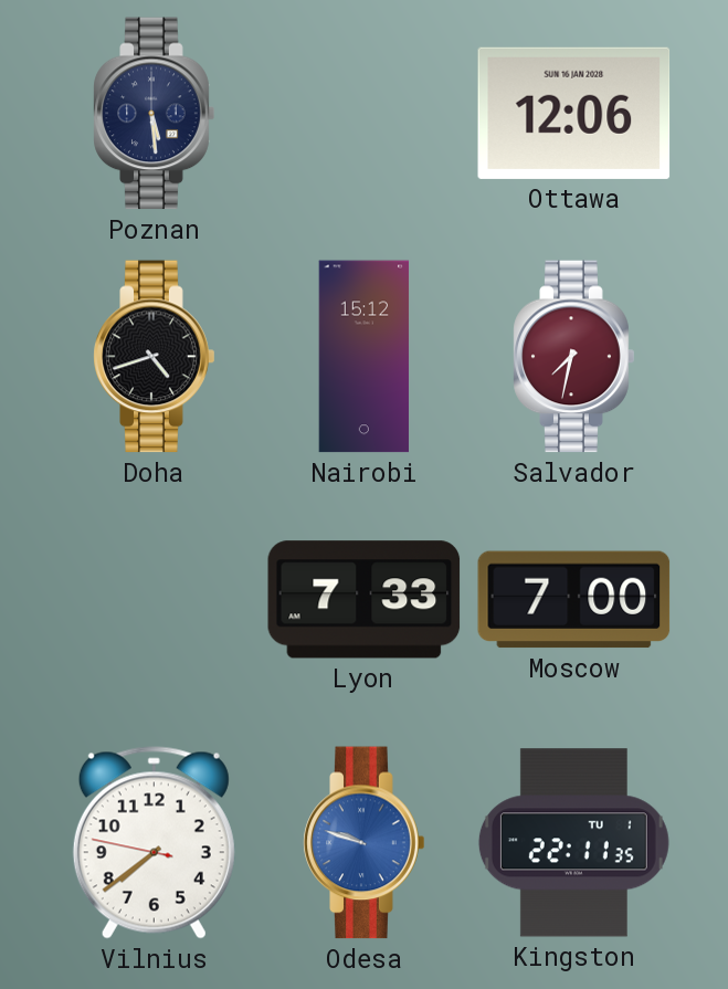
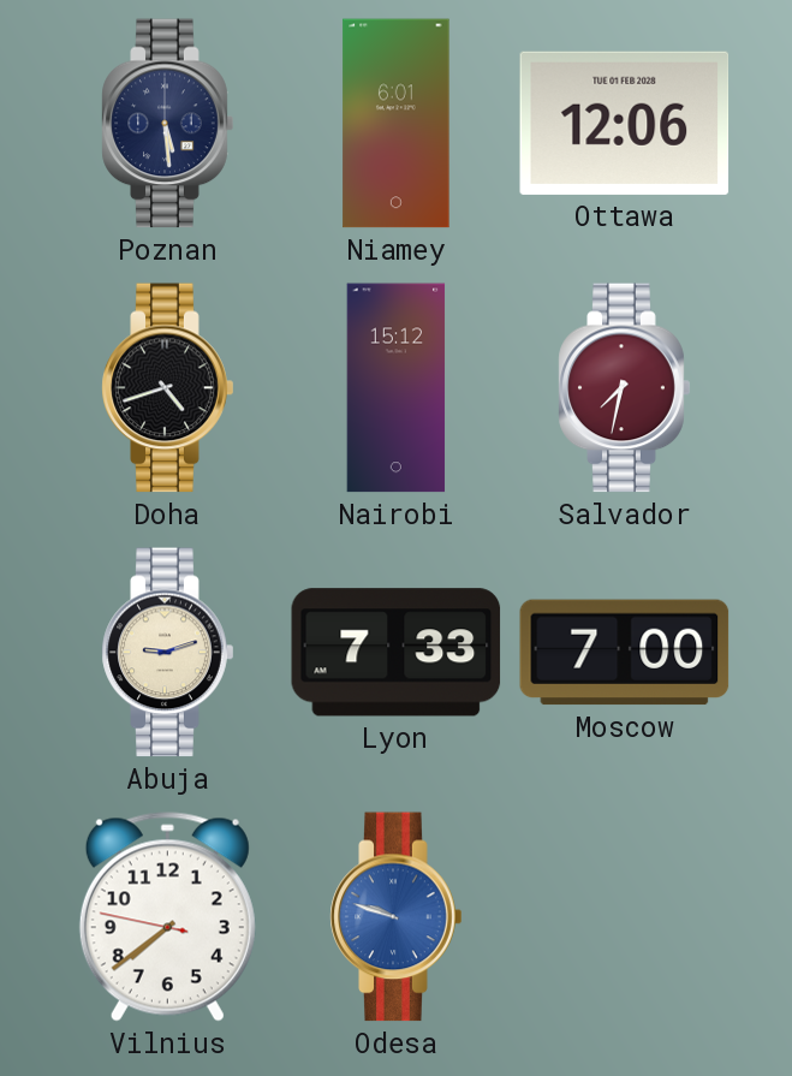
Niamey: none -> 6:01 (397, 124)
Ottawa date: SUN 16 JAN 2028 -> TUE 01 FEB 2028 (625, 123)
Abuja: none -> 9:12 (168, 653)
Kingston: 22:11 -> none (573, 843)
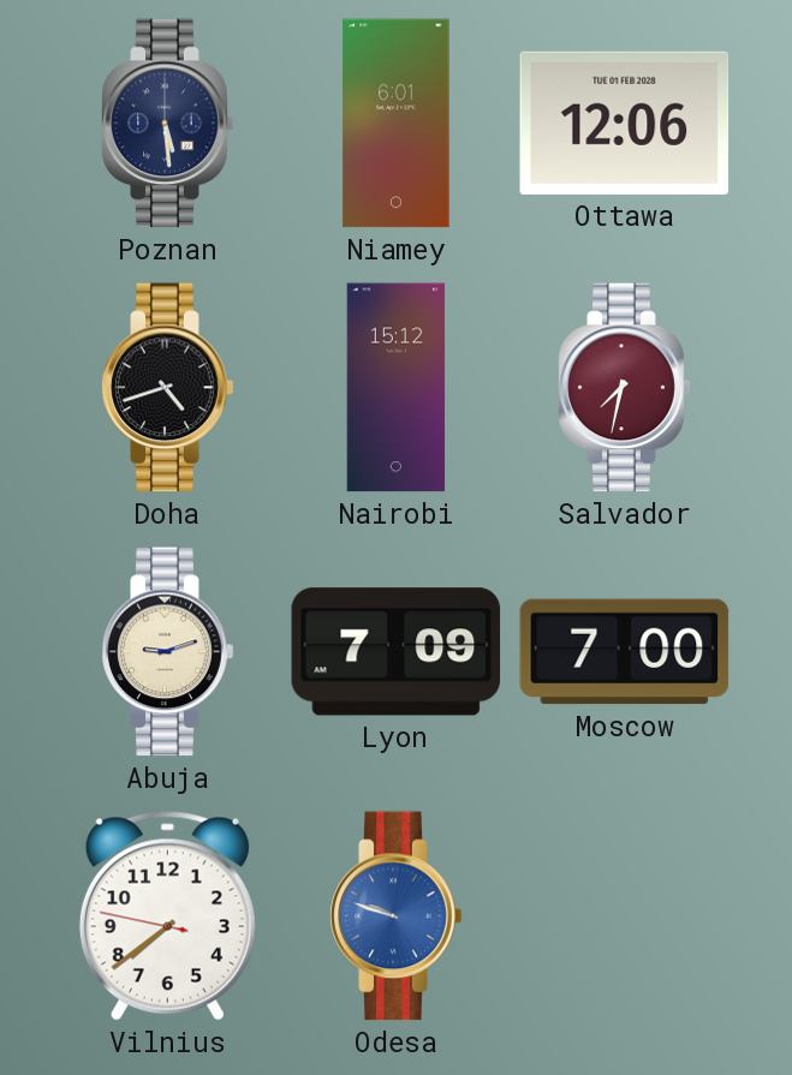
Lyon: 7:33 -> 7:09 (397, 652)
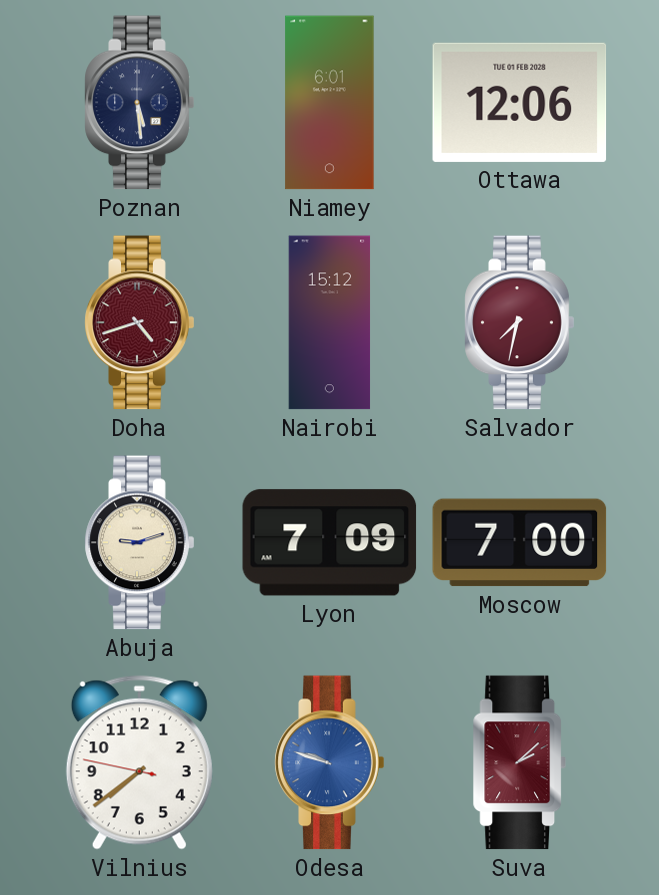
Doha dial: black -> burgundy (140, 323)
Suva: none -> 2:08 (519, 763)
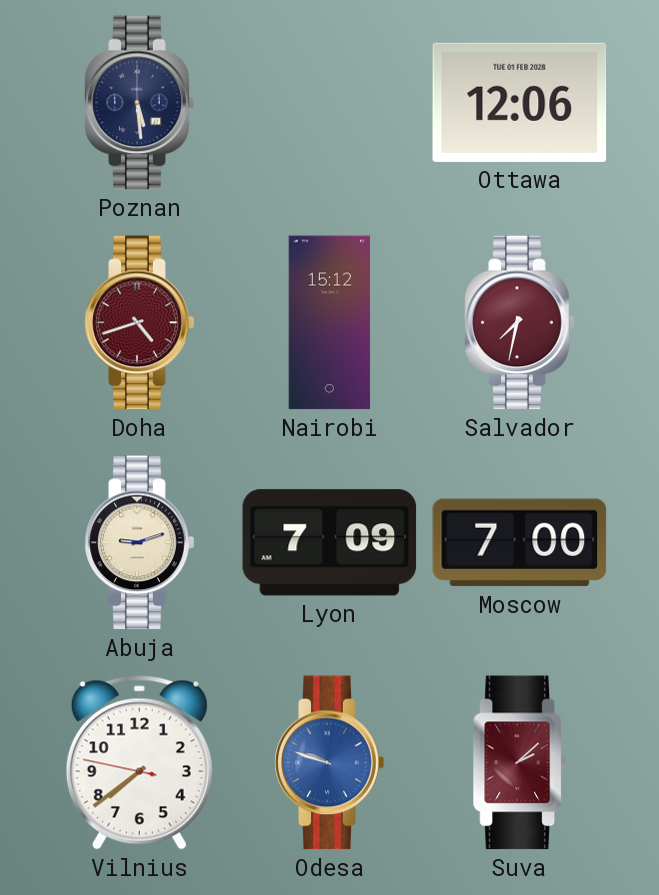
Niamey: 6:01 -> none (330, 103)
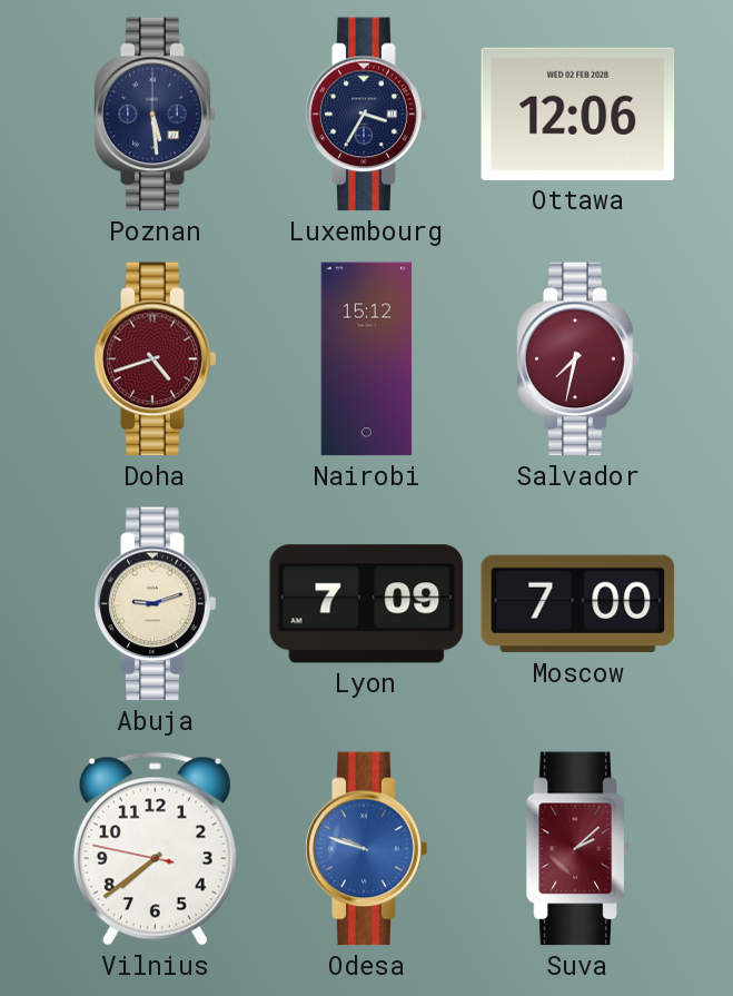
Luxembourg: none -> 3:35 (367, 115)
Ottawa date: TUE 01 FEB 2028 -> WED 02 FEB 2028 (578, 114)
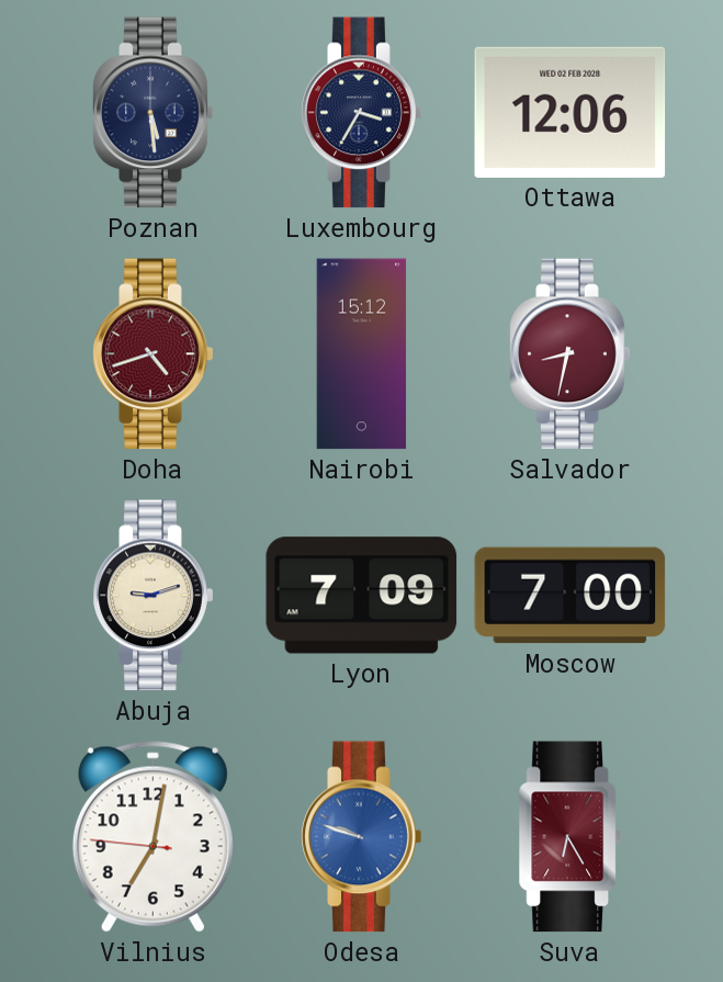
Salvador: 7:32 -> 8:32 (571, 354)
Vilnius: 7:38 -> 7:01 (152, 837)
Suva: 2:08 -> 6:25 (569, 837)
